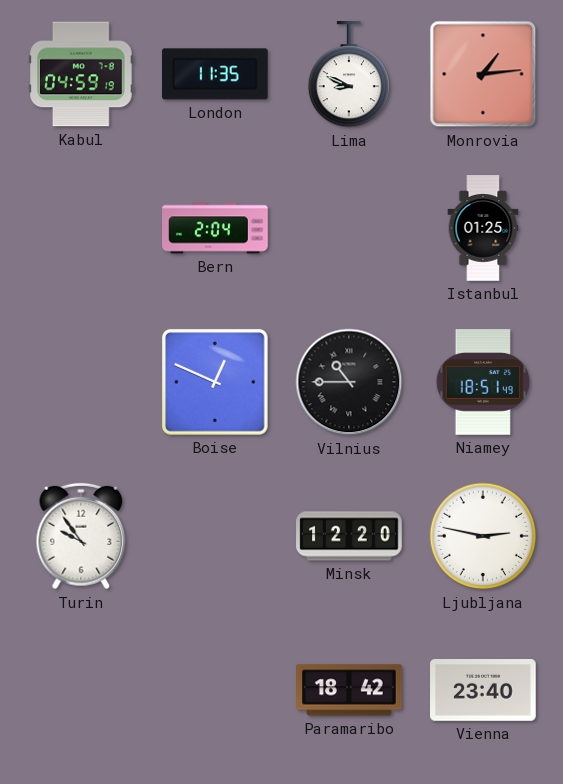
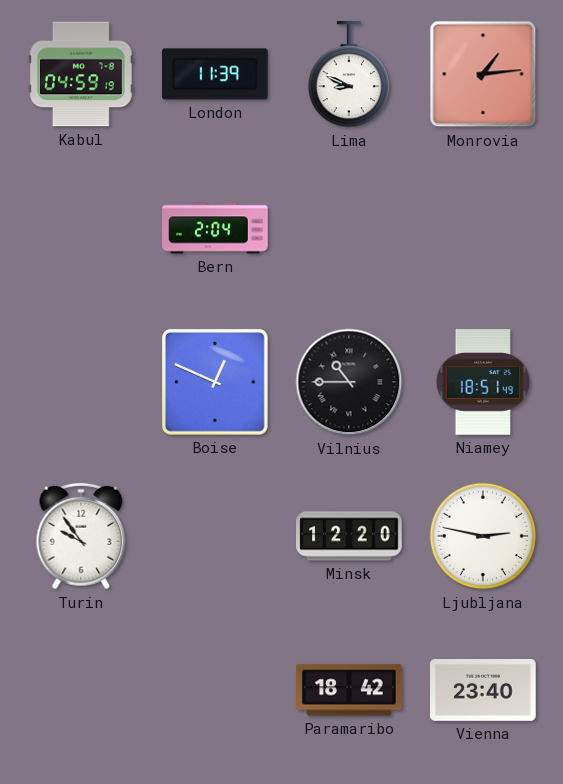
London: 11:35 -> 11:39 (216, 74)
Istanbul: 01:25 -> none (483, 228)
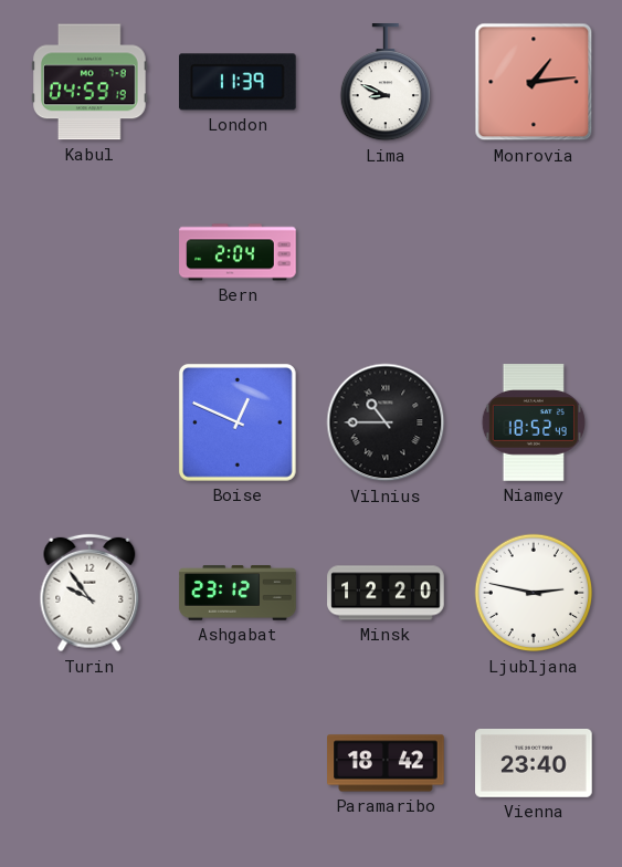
Niamey: 18:51 -> 18:52 (533, 422)
Ashgabat: none -> 23:12 (238, 593)
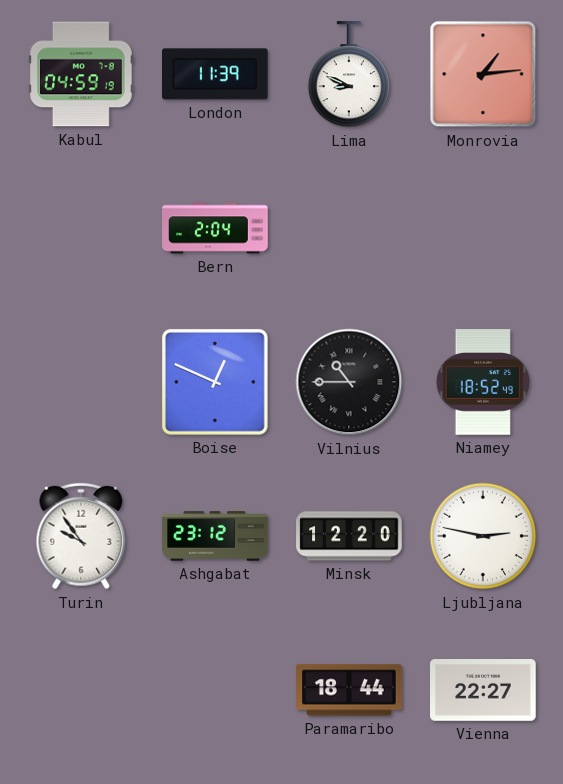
Paramaribo: 18:42 -> 18:44 (349, 690)
Vienna: 23:40 -> 22:27 (483, 691)
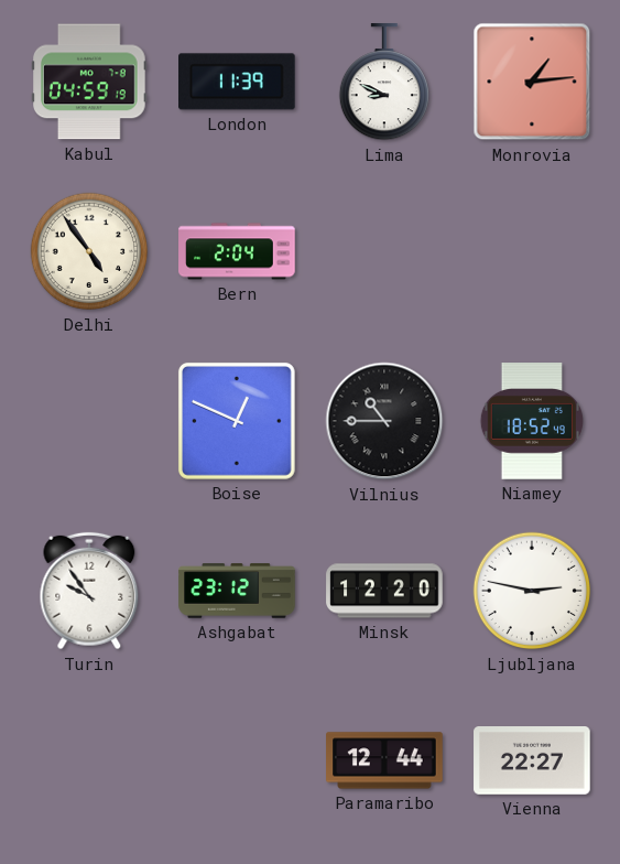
Delhi: none -> 4:54 (89, 251)
Paramaribo: 18:44 -> 12:44 (384, 760)
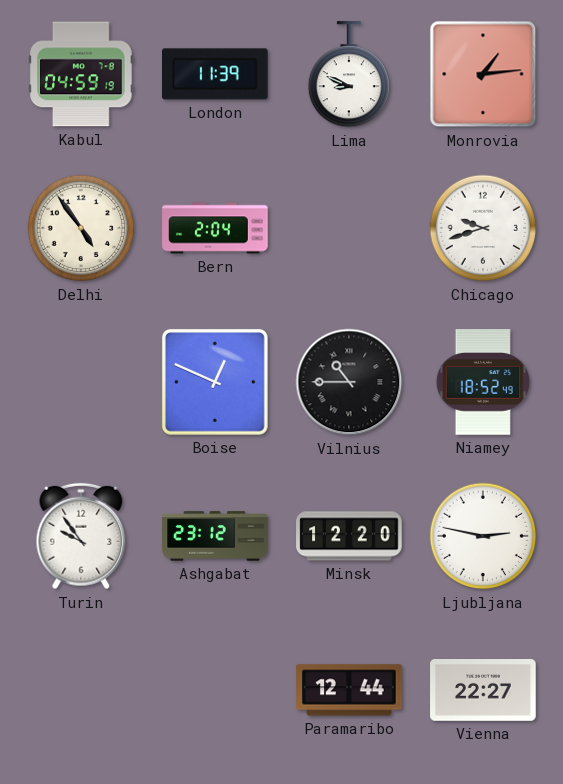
Chicago: none -> 9:42 (483, 228)
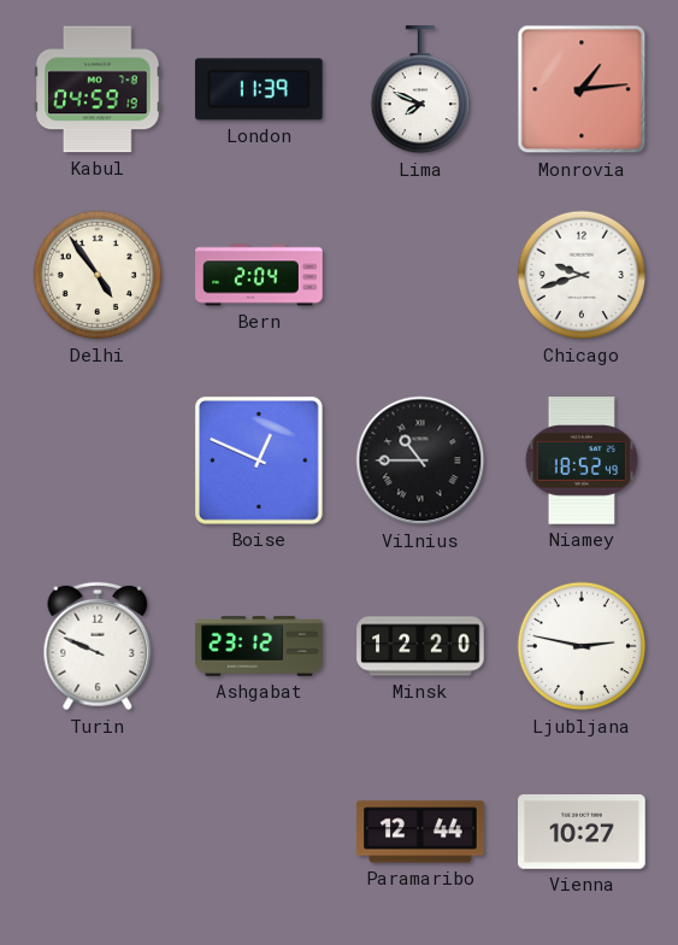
Lima: 8:49 -> 7:49 (419, 90)
Turin: 9:54 -> 9:49 (98, 646)
Vienna: 22:27 -> 10:27 (582, 833)
